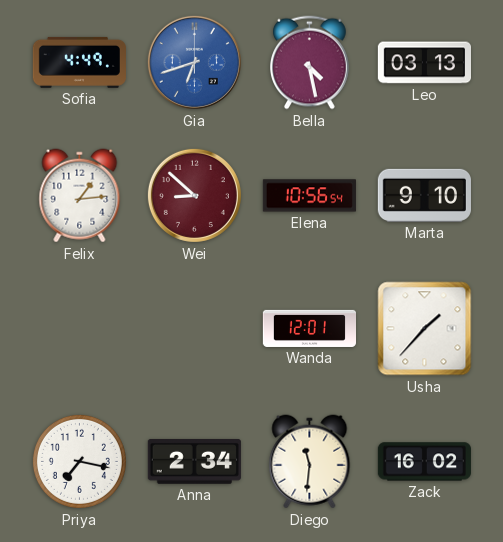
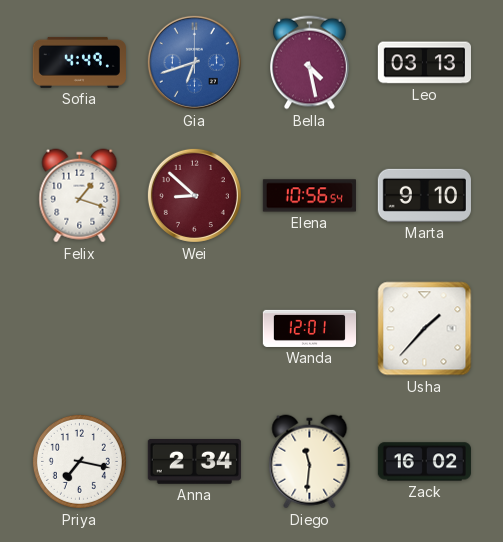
Felix: 1:14 -> 1:18 (80, 196)
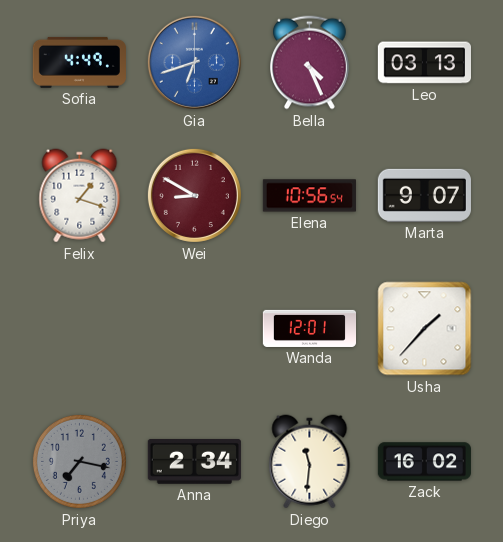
Bella: 4:28 -> 4:26 (310, 63)
Wei: 8:52 -> 8:50 (194, 195)
Marta: 9:10 -> 9:07 (424, 195)
Priya dial: white -> grey (79, 461)
